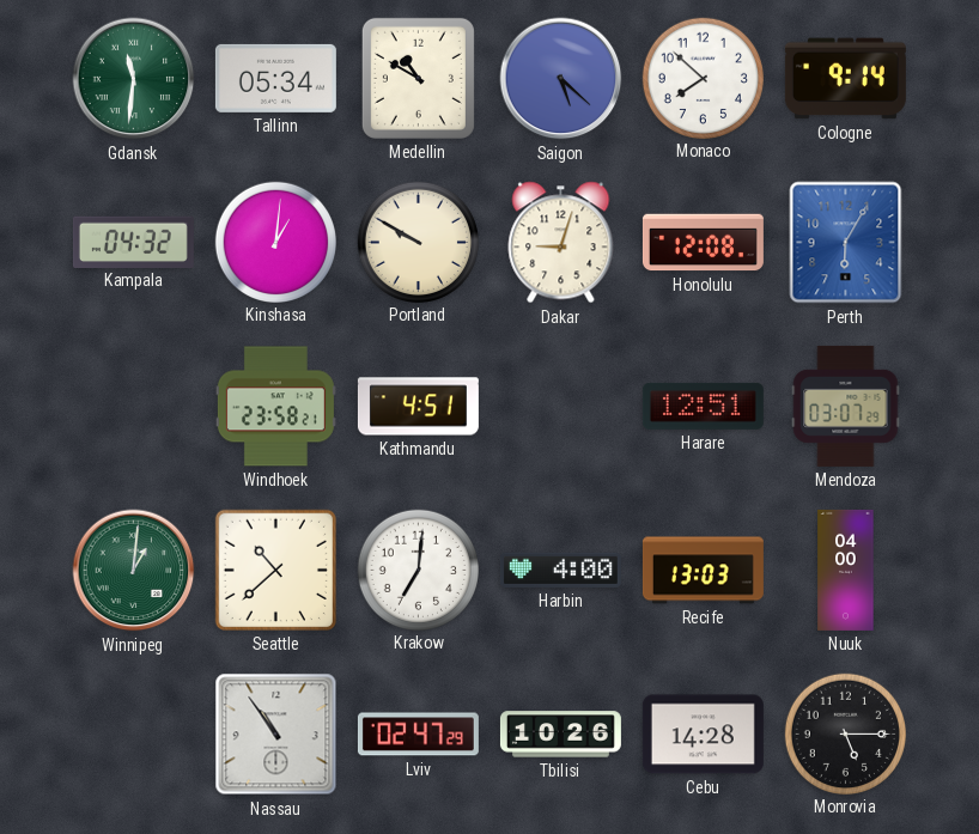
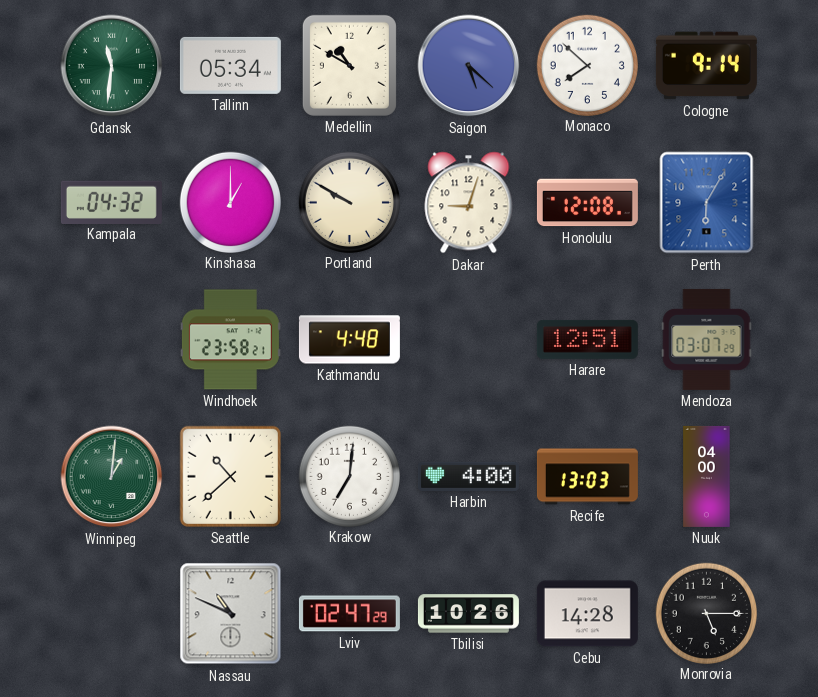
Kinshasa: 1:01 -> 1:00 (230, 202)
Kathmandu: 4:51 -> 4:48 (349, 340)
Nassau: 10:54 -> 10:49 (231, 614)
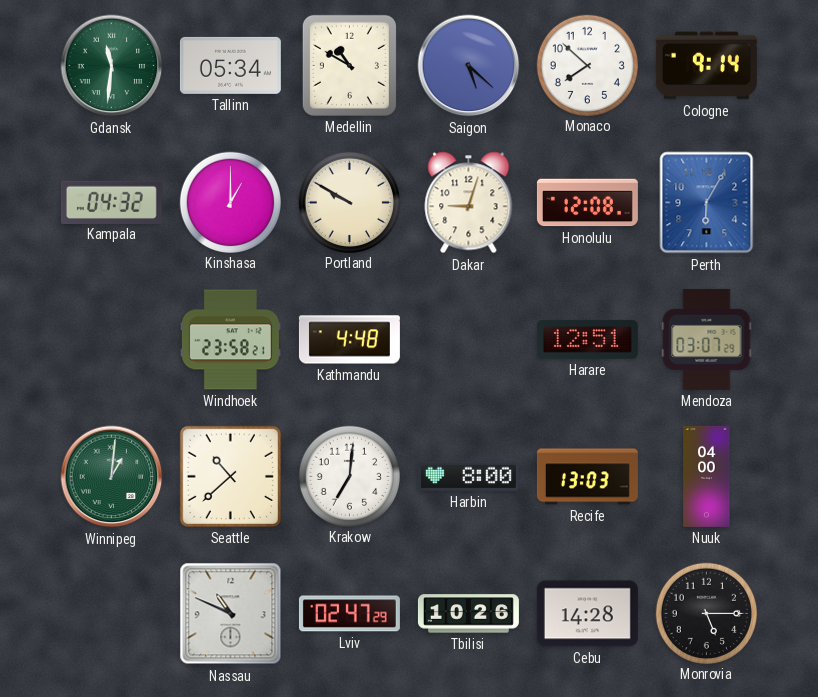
Harbin: 4:00 -> 8:00 (468, 476)
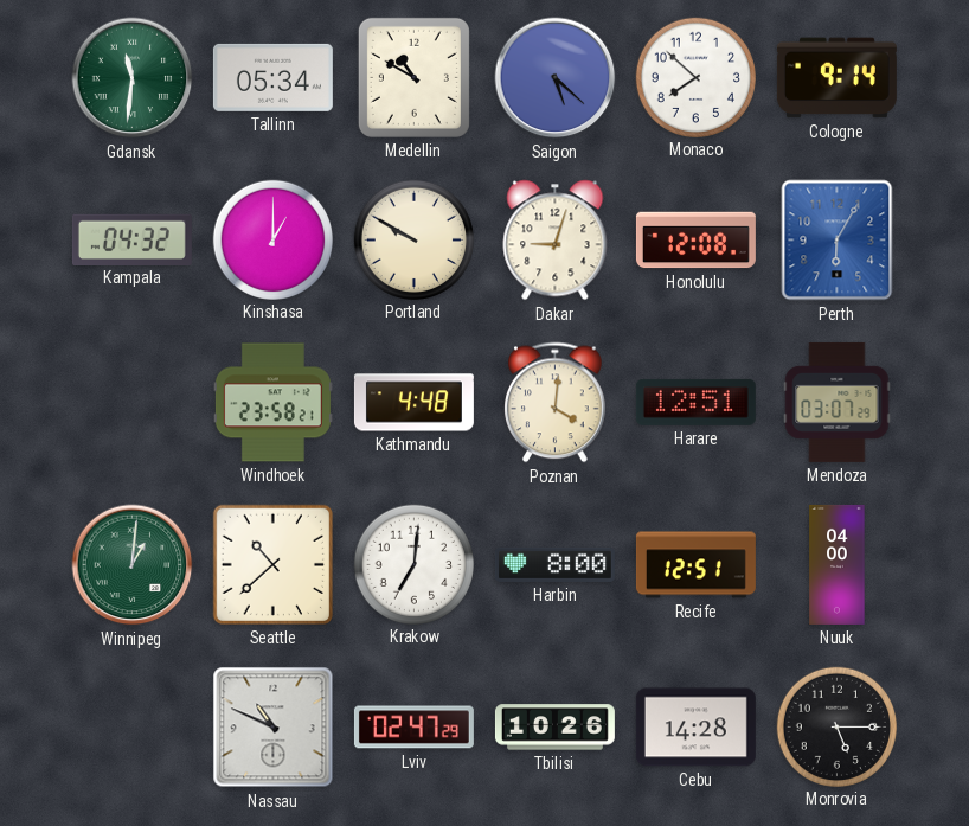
Poznan: none -> 4:01 (556, 403)
Recife: 13:03 -> 12:51 (695, 565)
